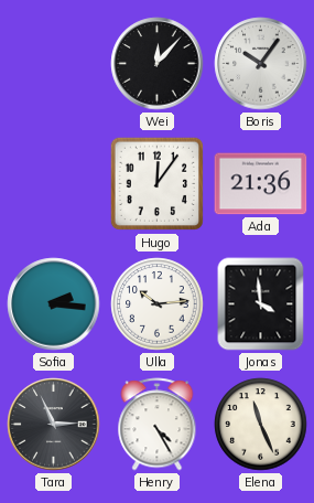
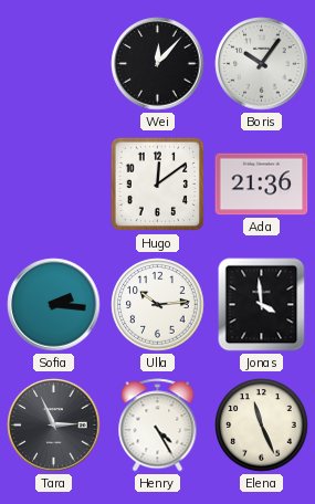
Hugo: 12:06 -> 12:09 (158, 185)
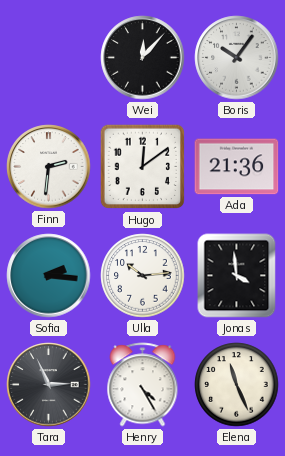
Finn: none -> 2:31 (49, 167)
